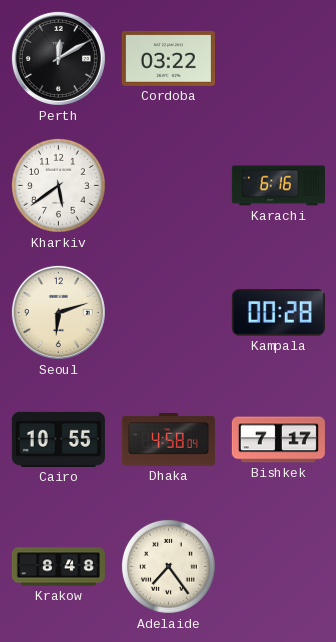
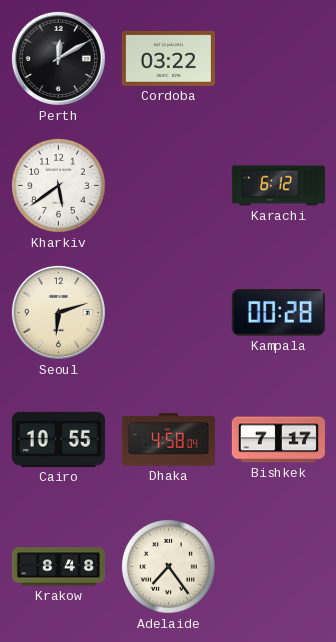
Karachi: 6:16 -> 6:12 (278, 186)
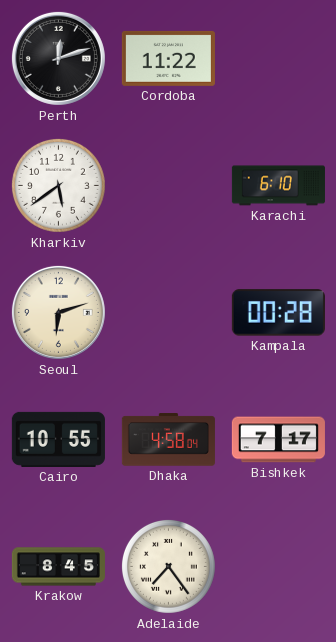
Perth: 12:10 -> 12:12 (58, 58)
Cordoba: 03:22 -> 11:22 (168, 58)
Karachi: 6:12 -> 6:10 (278, 186)
Krakow: 8:48 -> 8:45 (58, 567)
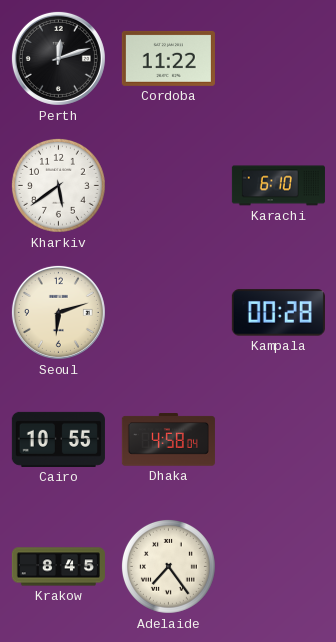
Bishkek: 7:17 -> none (278, 440)
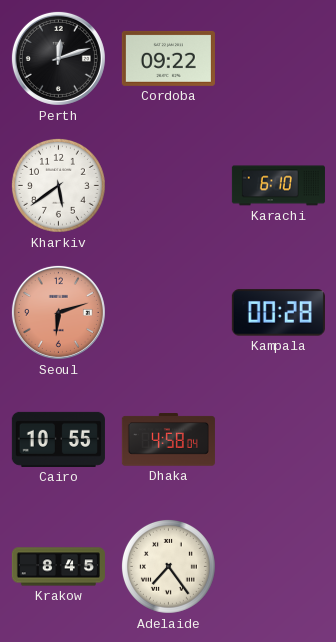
Cordoba: 11:22 -> 09:22 (168, 58)
Seoul dial: cream -> salmon (58, 312)
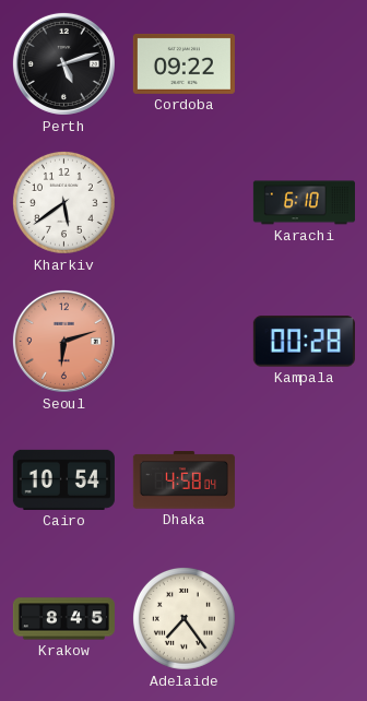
Perth: 12:12 -> 5:12 (63, 63)
Cairo: 10:55 -> 10:54 (63, 479)
